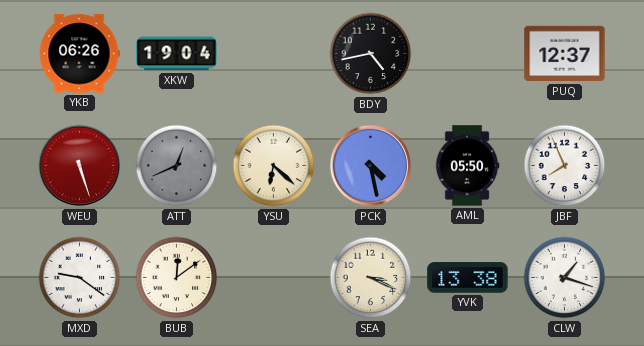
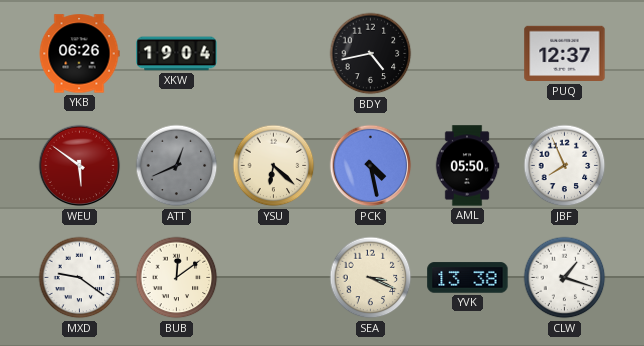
WEU: 5:27 -> 5:51 (80, 166)
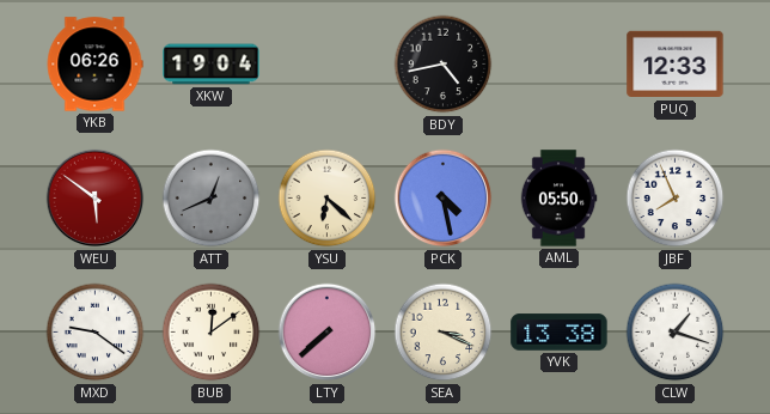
PUQ: 12:37 -> 12:33 (676, 65)
LTY: none -> 7:38 (328, 333)
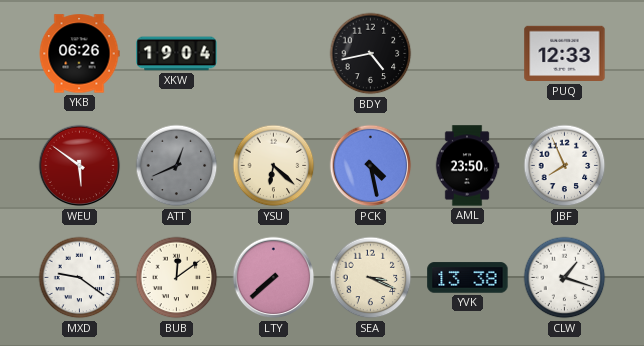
AML: 05:50 -> 23:50 (467, 166)
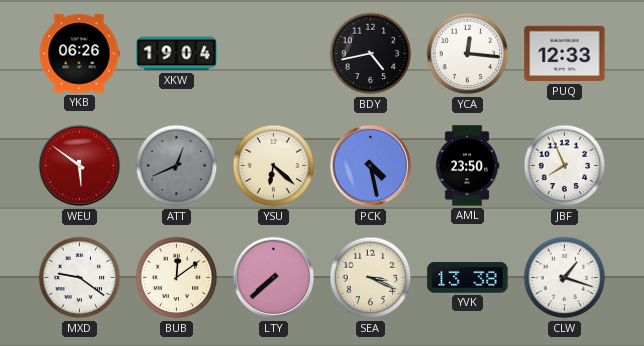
YCA: none -> 12:16 (468, 54)
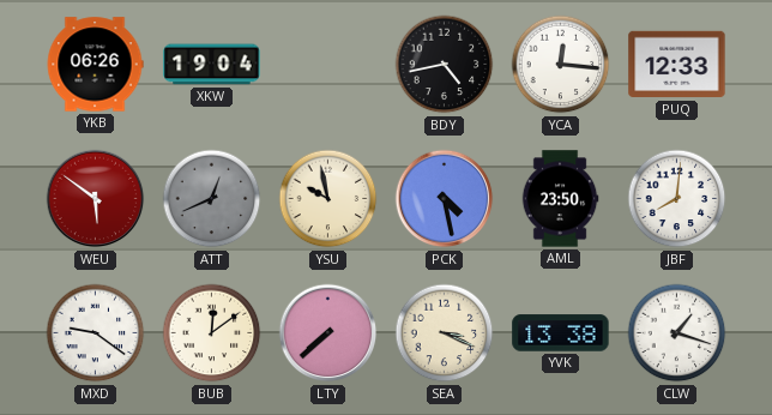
YSU: 6:22 -> 9:58 (328, 199)
JBF: 7:56 -> 8:01 (677, 199)
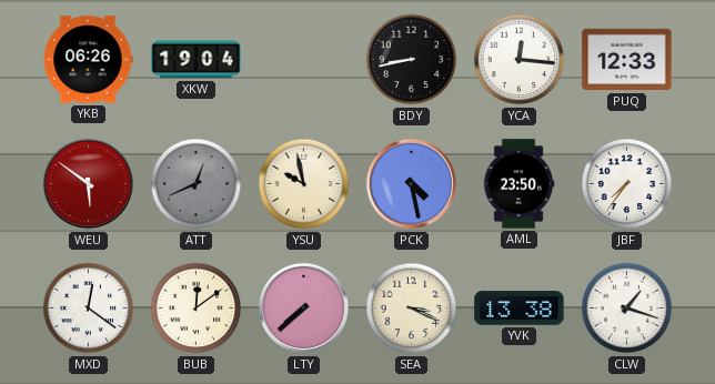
BDY: 4:43 -> 8:43 (412, 60)
JBF: 8:01 -> 7:36 (627, 184)
MXD: 9:21 -> 12:21 (89, 309)
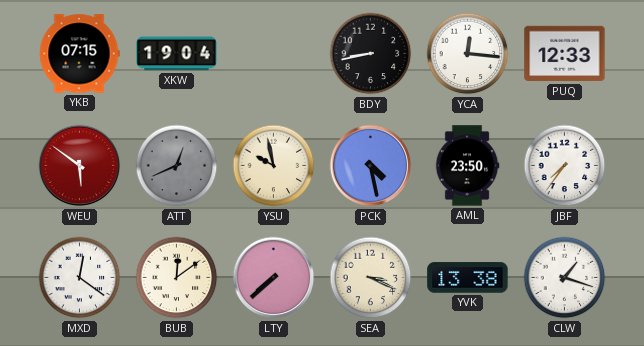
YKB: 06:26 -> 07:15 (79, 54)
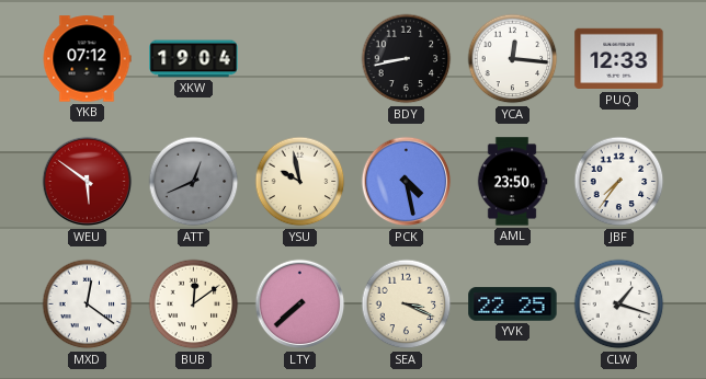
YKB: 07:15 -> 07:12 (87, 59)
YVK: 13:38 -> 22:25 (513, 305)
